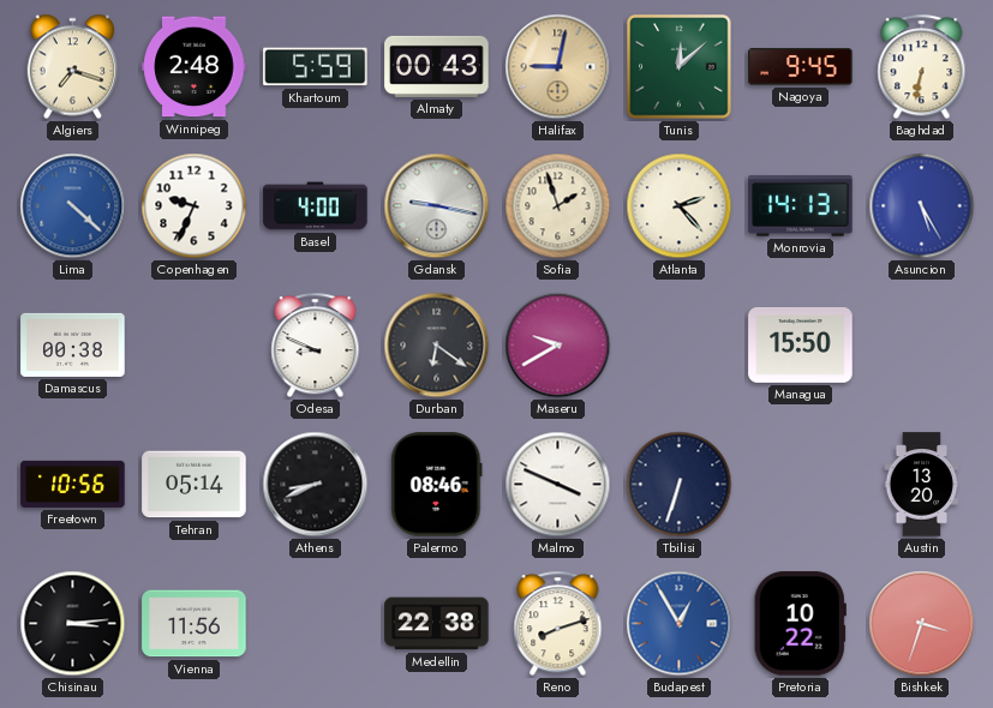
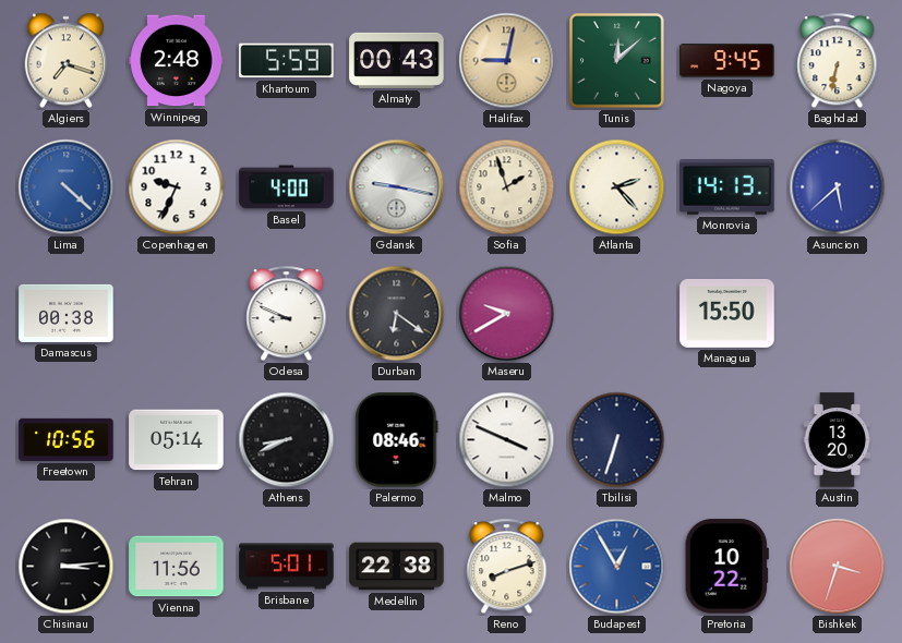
Asuncion: 5:25 -> 5:38 (838, 187)
Brisbane: none -> 5:01 (287, 567)
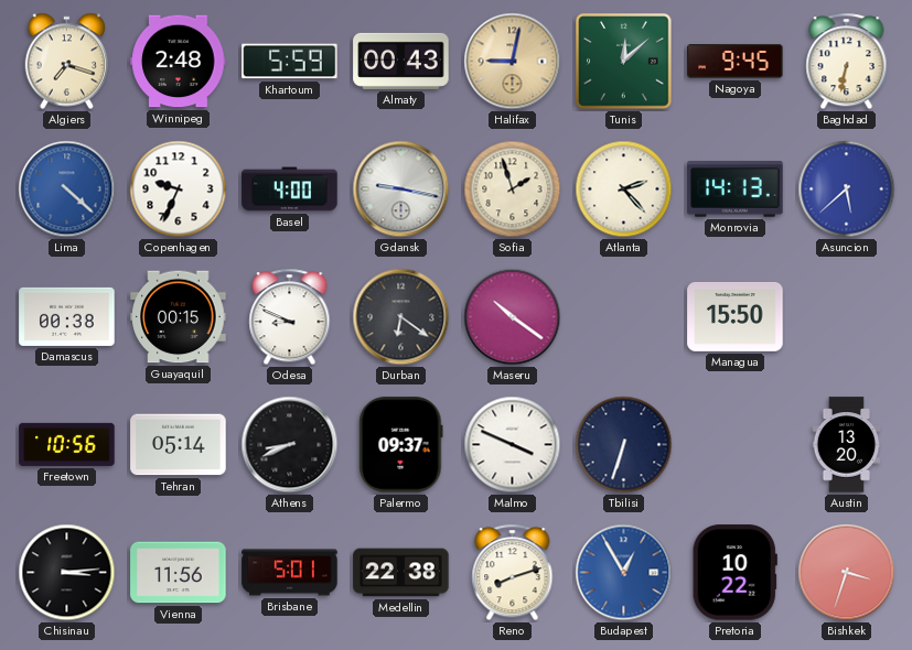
Guayaquil: none -> 00:15 (179, 317)
Maseru: 9:40 -> 10:21 (513, 317)
Palermo: 08:46 -> 09:37 (401, 445)
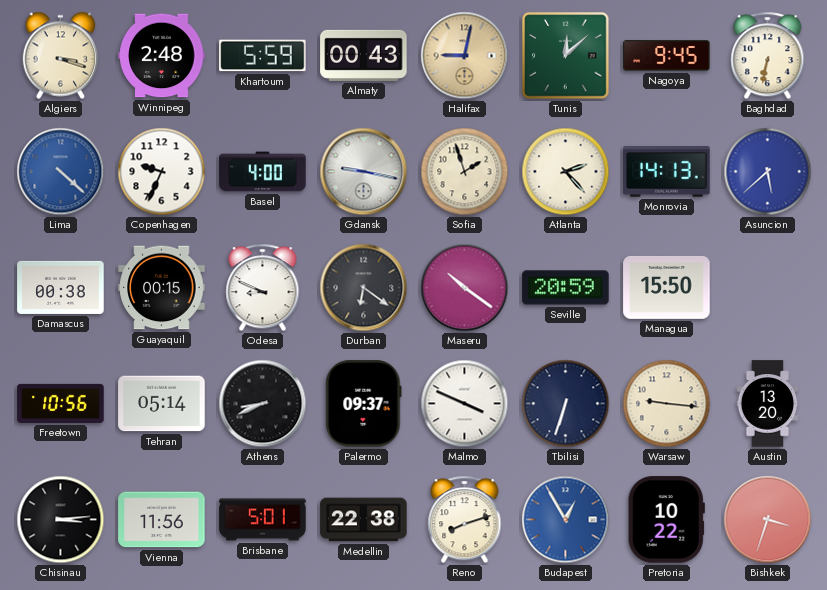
Algiers: 7:18 -> 3:18 (61, 56)
Seville: none -> 20:59 (566, 288)
Warsaw: none -> 9:16 (667, 404)
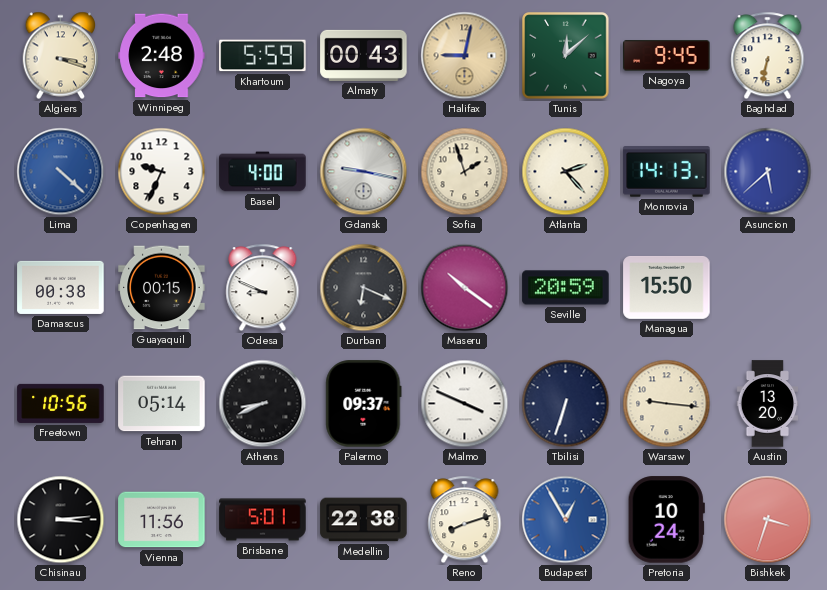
Durban: 6:21 -> 6:19 (364, 288)
Pretoria: 10:22 -> 10:24 (666, 520)
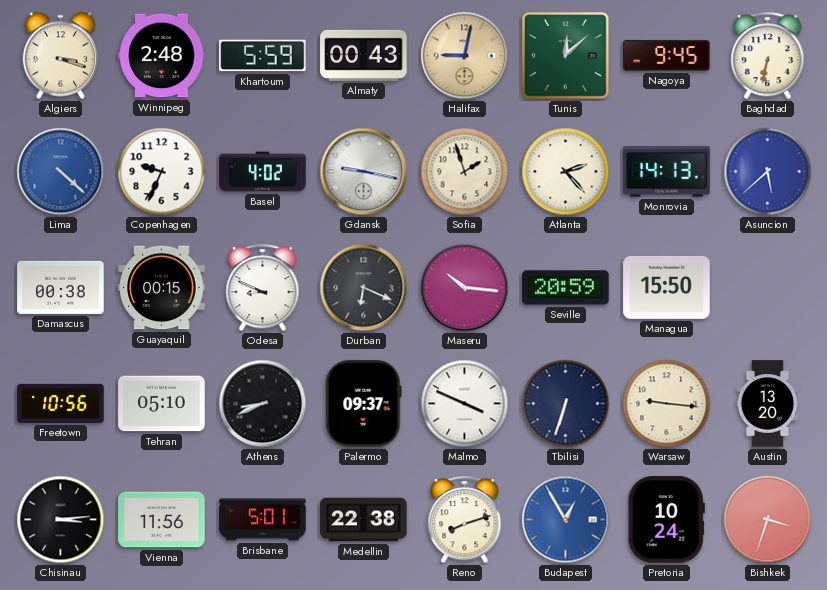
Basel: 4:00 -> 4:02 (263, 172)
Maseru: 10:21 -> 10:16 (465, 288)
Tehran: 05:14 -> 05:10 (162, 404)
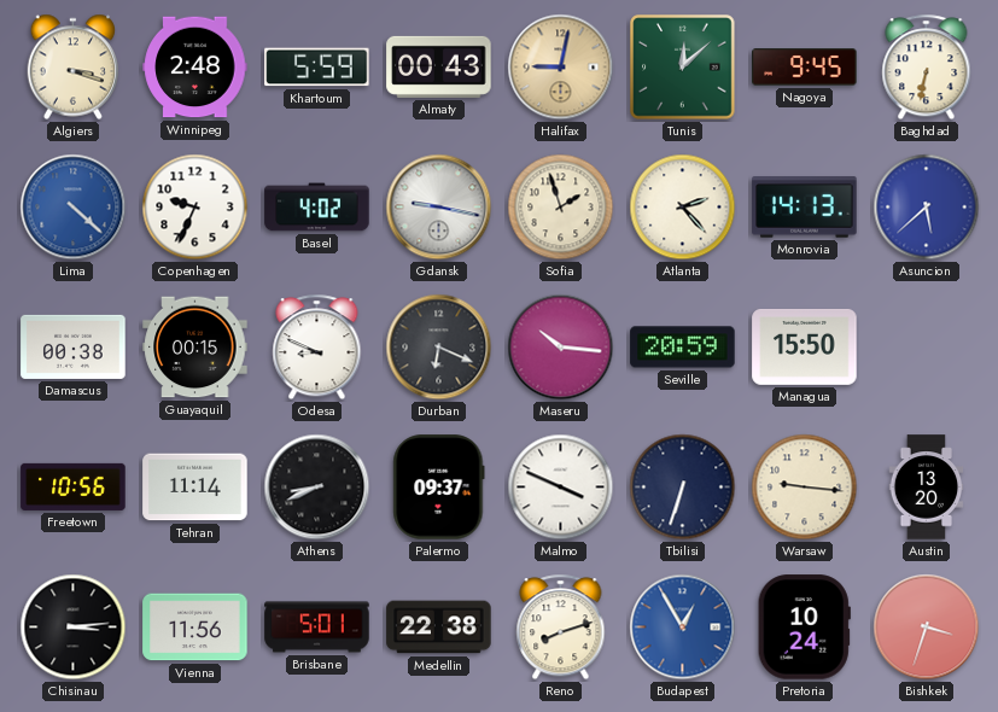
Tehran: 05:10 -> 11:14 (195, 488)
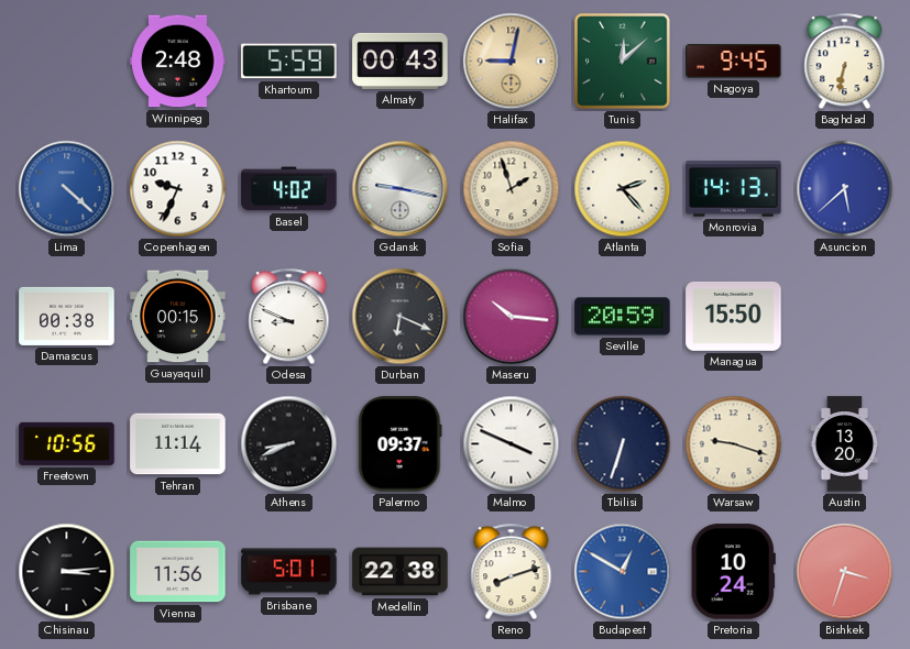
Algiers: 3:18 -> none (74, 68)
Warsaw: 9:16 -> 9:18 (734, 444)
Budapest: 12:55 -> 12:50 (623, 572)
